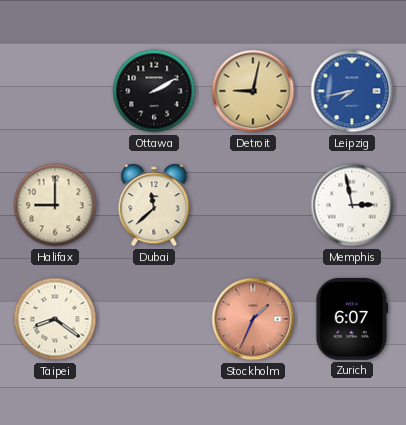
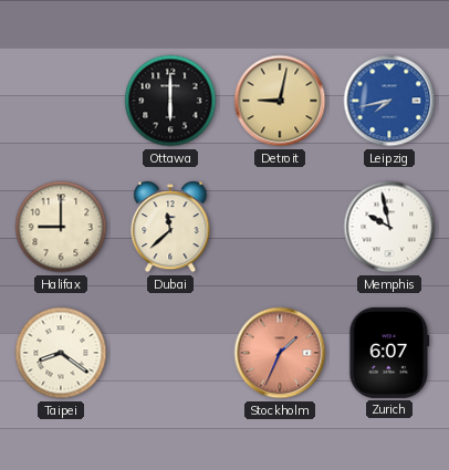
Ottawa: 2:10 -> 6:00 (170, 101)
Memphis: 2:58 -> 9:58 (389, 227)
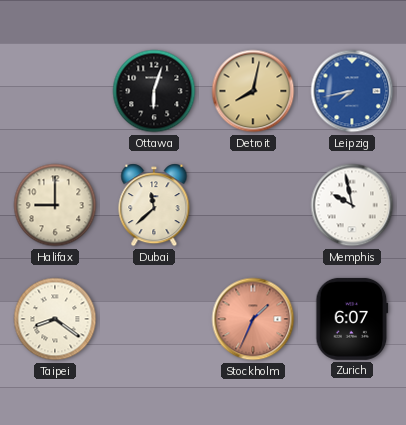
Ottawa: 6:00 -> 6:03 (154, 91)
Detroit: 9:02 -> 8:02 (253, 91)
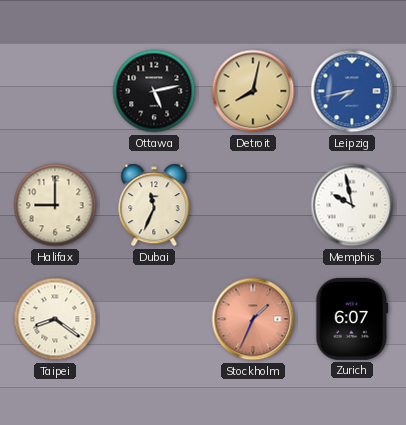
Ottawa: 6:03 -> 5:13 (154, 91)
Dubai: 11:38 -> 11:34 (154, 205)
